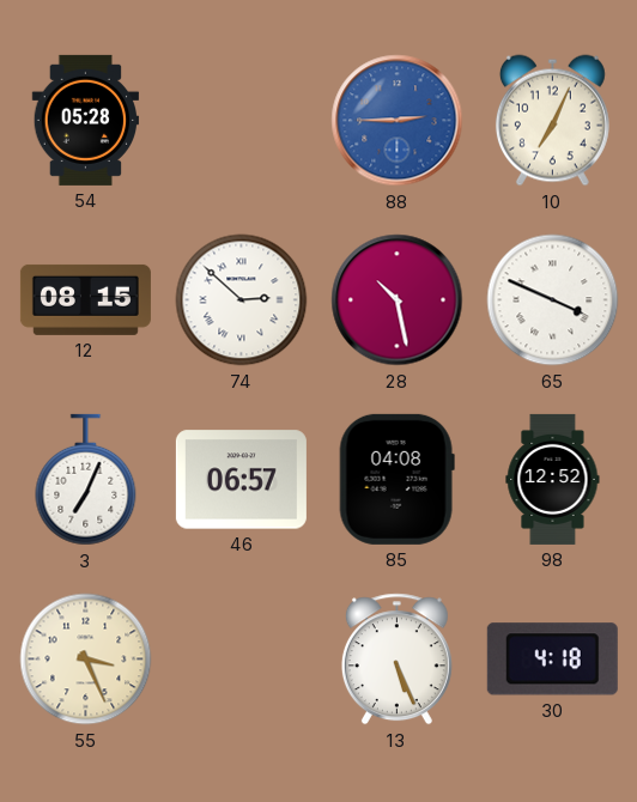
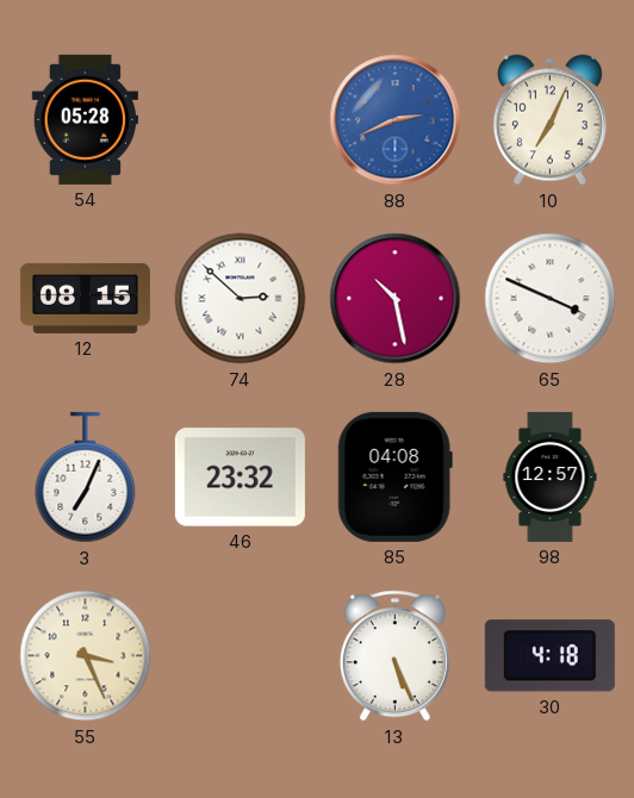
88: 2:45 -> 2:41 (396, 120)
46: 06:57 -> 23:32 (240, 478)
98: 12:52 -> 12:57 (551, 476)
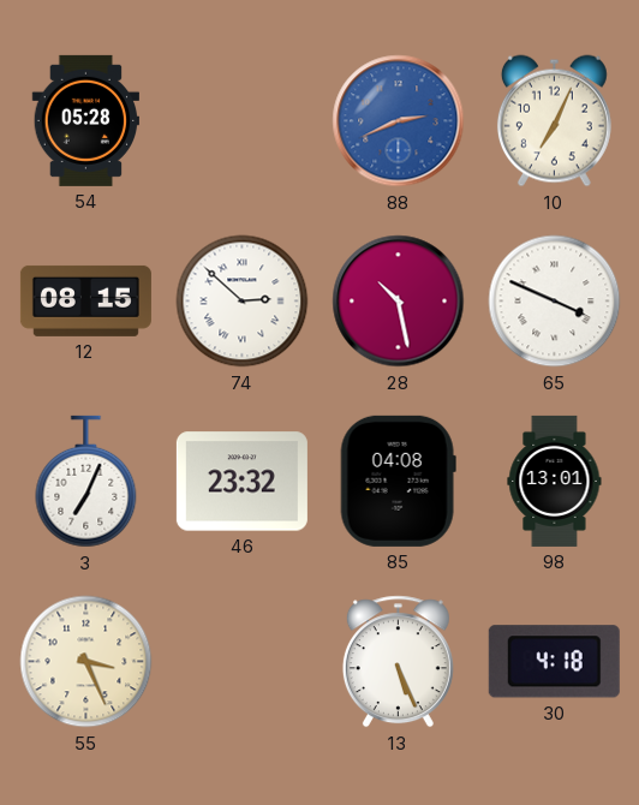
98: 12:57 -> 13:01 (555, 481)
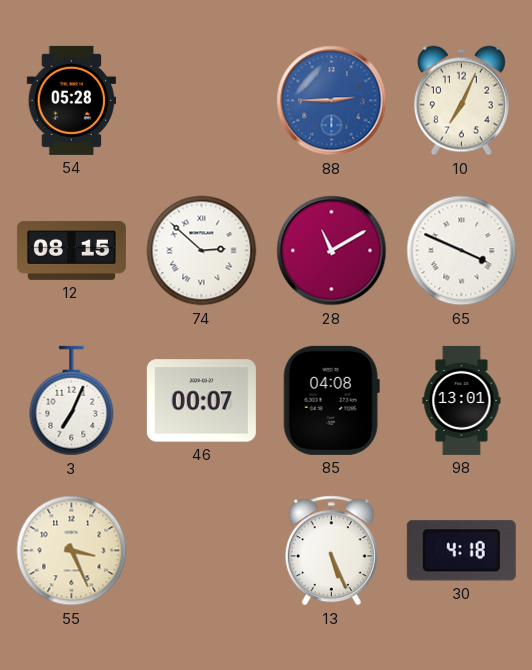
88: 2:41 -> 2:45 (332, 101)
28: 10:28 -> 11:10 (332, 251)
46: 23:32 -> 00:07 (201, 401)
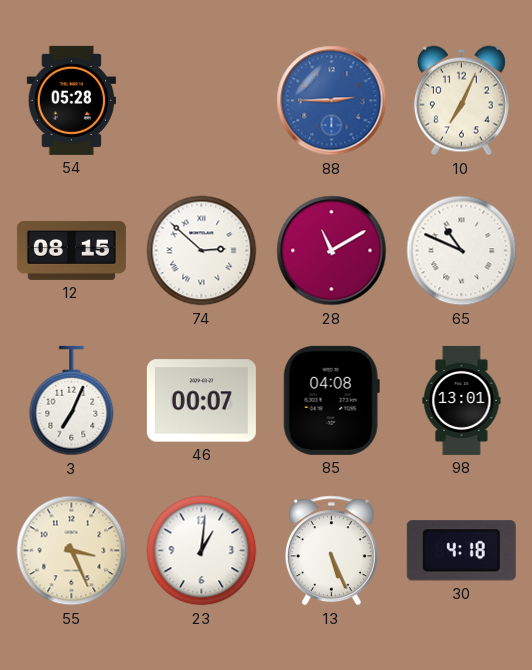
65: 3:49 -> 10:49 (462, 251)
23: none -> 1:01 (202, 551)
